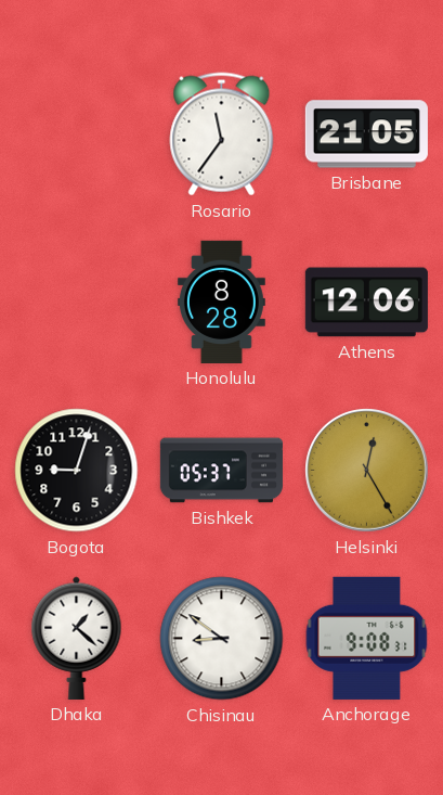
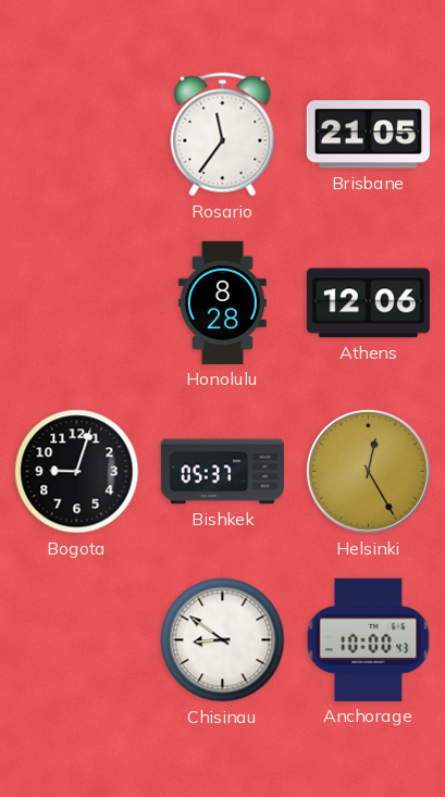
Dhaka: 1:22 -> none (77, 638)
Anchorage: 9:08 -> 10:00 (369, 639)
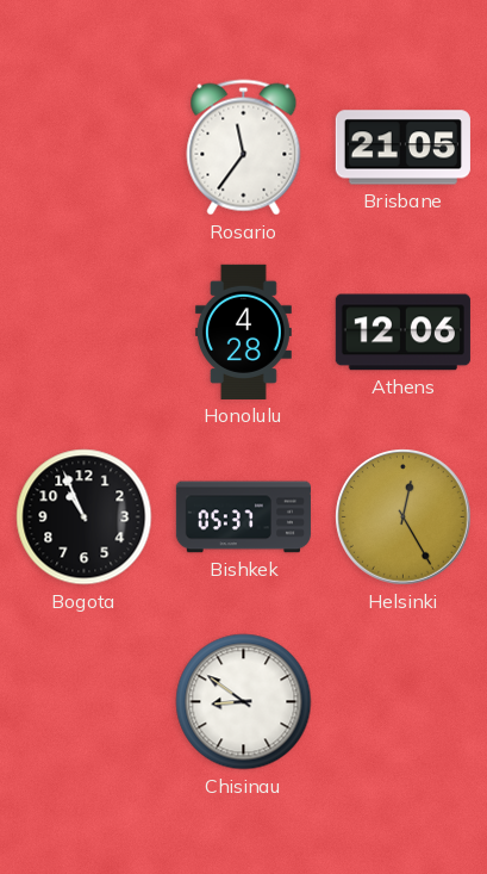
Honolulu: 8:28 -> 4:28 (243, 331)
Bogota: 9:03 -> 10:56 (85, 517)
Anchorage: 10:00 -> none (369, 639)
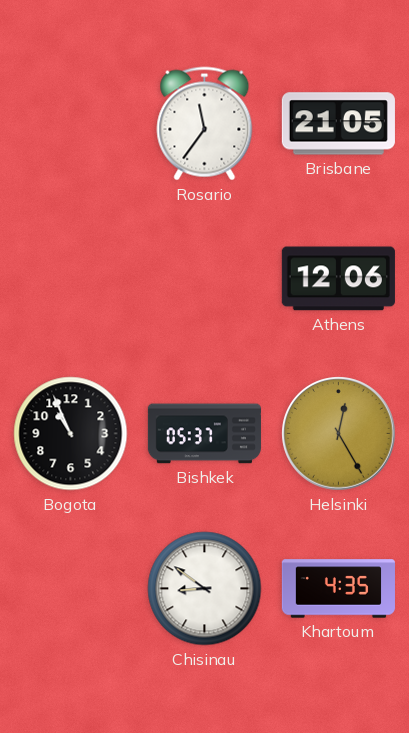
Honolulu: 4:28 -> none (243, 331)
Khartoum: none -> 4:35 (338, 589)
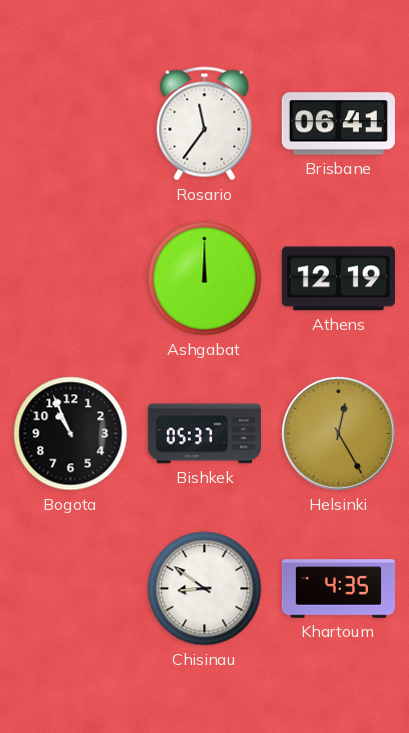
Brisbane: 21:05 -> 06:41 (338, 124)
Ashgabat: none -> 12:00 (205, 279)
Athens: 12:06 -> 12:19 (338, 279)
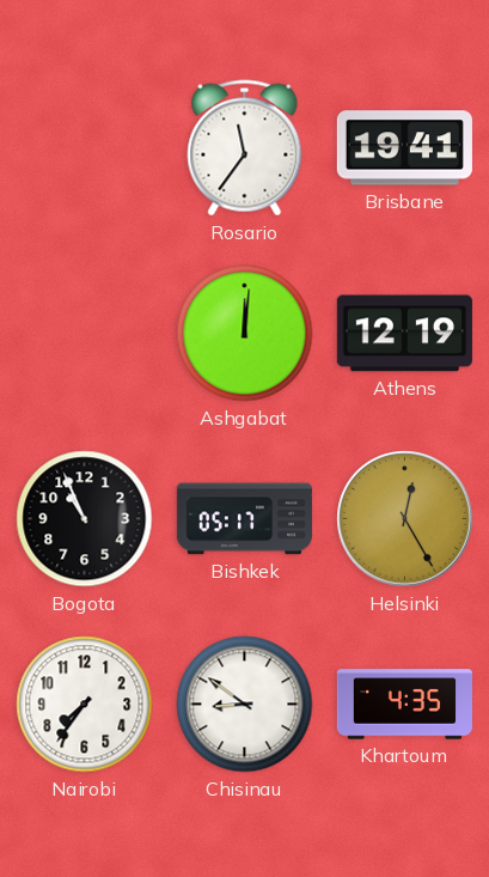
Brisbane: 06:41 -> 19:41 (404, 148)
Ashgabat: 12:00 -> 12:01 (245, 334)
Bishkek: 05:37 -> 05:17 (244, 519)
Nairobi: none -> 7:36 (85, 705)
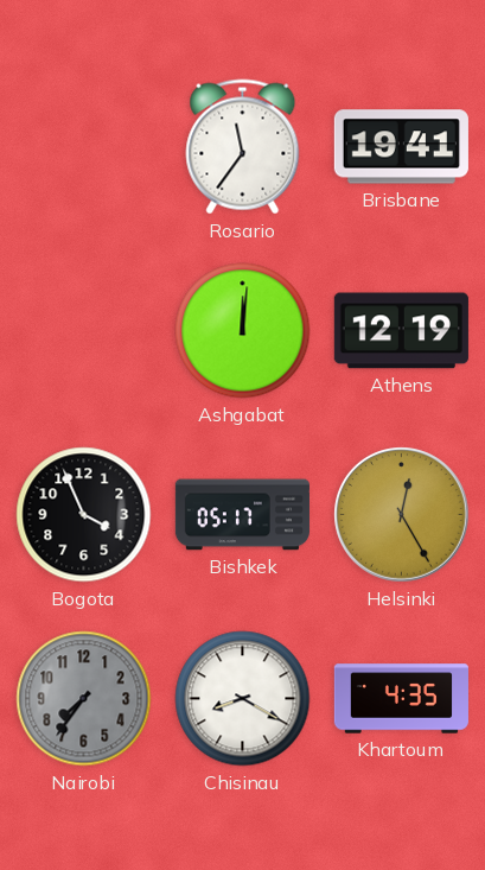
Bogota: 10:56 -> 3:56 (84, 515)
Nairobi dial: white -> grey (84, 699)
Chisinau: 8:51 -> 8:20 (243, 699)
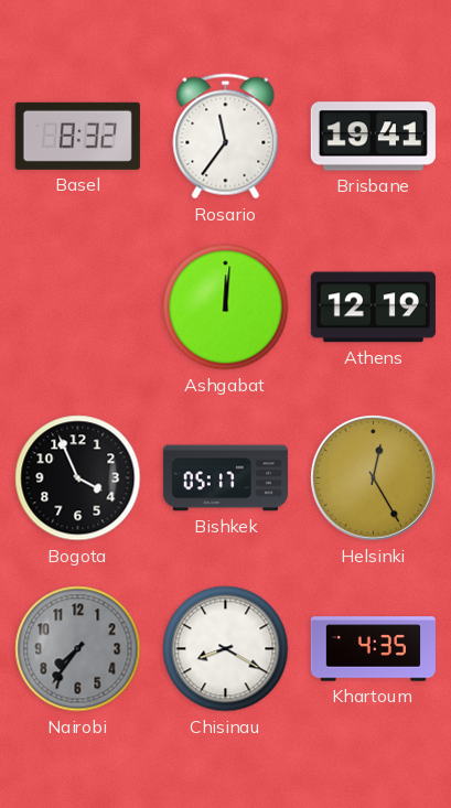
Basel: none -> 8:32 (77, 136)
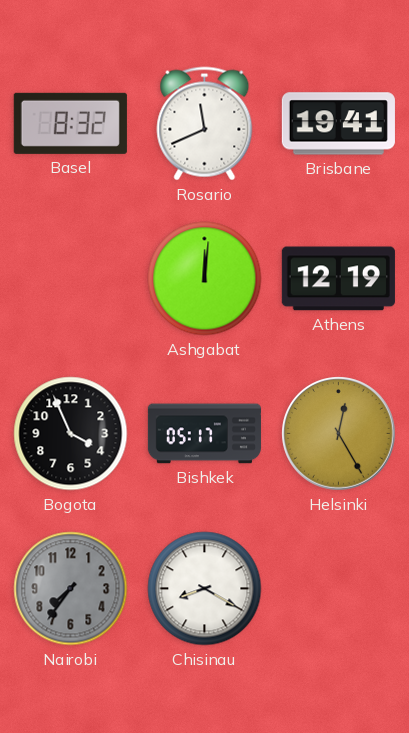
Rosario: 11:36 -> 11:41 (205, 124)
Khartoum: 4:35 -> none (373, 649)
